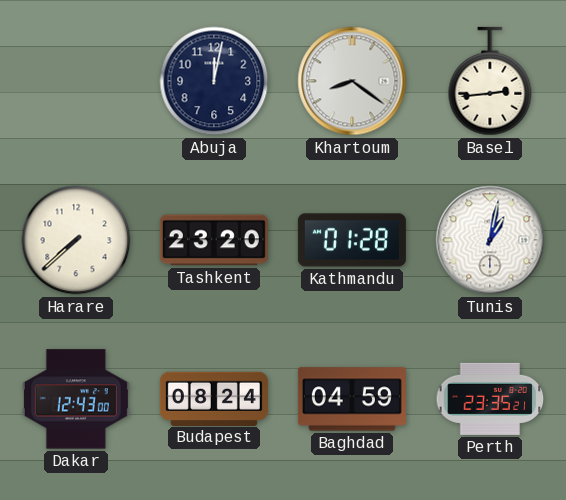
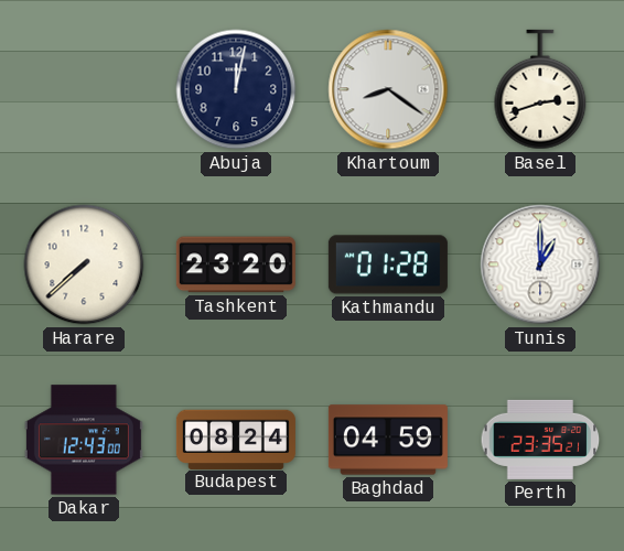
Basel: 2:44 -> 2:42 (540, 89)
Tunis: 1:02 -> 1:00 (540, 264)
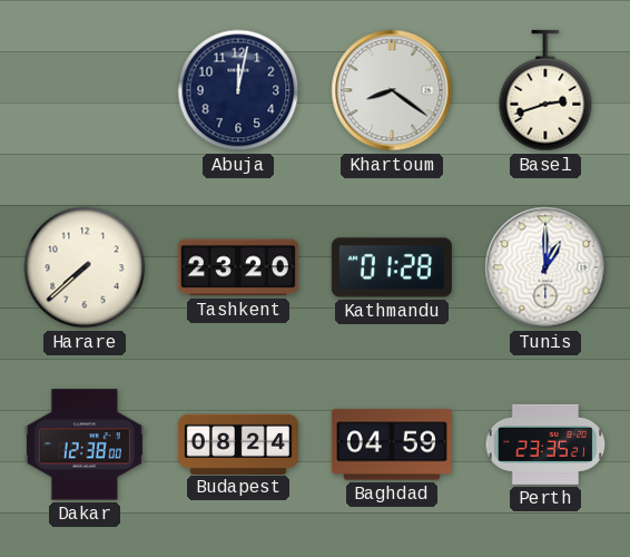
Dakar: 12:43 -> 12:38 (85, 444)
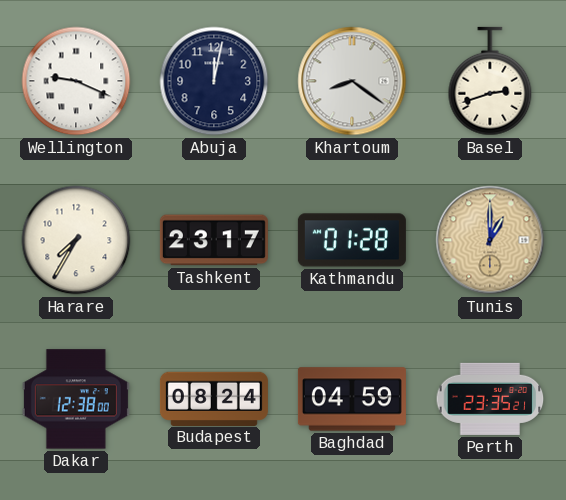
Wellington: none -> 9:19 (76, 81)
Harare: 7:38 -> 7:35 (76, 240)
Tashkent: 23:20 -> 23:17 (214, 240)
Tunis dial: white -> champagne (490, 240)
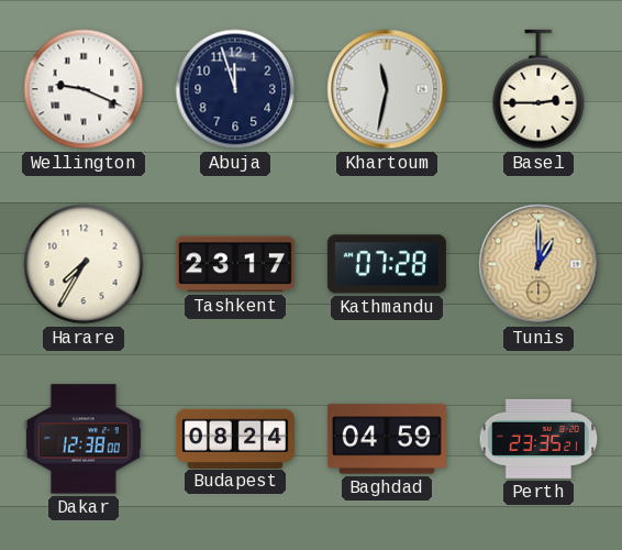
Abuja: 12:02 -> 11:57 (235, 89)
Khartoum: 8:21 -> 11:32 (387, 89)
Basel: 2:42 -> 2:45 (538, 89)
Kathmandu: 01:28 -> 07:28 (387, 264)
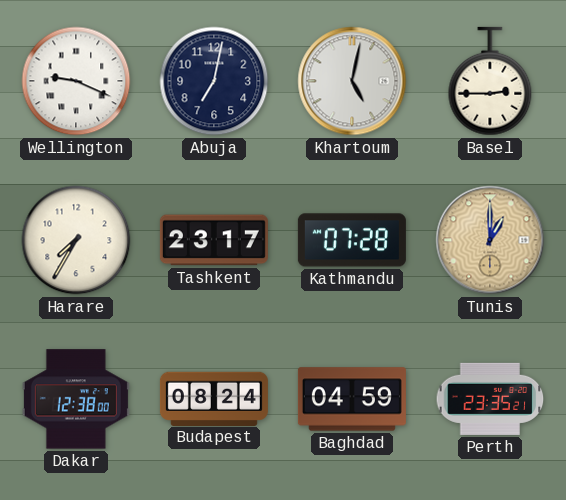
Abuja: 11:57 -> 7:02 (214, 81)
Khartoum: 11:32 -> 5:02 (352, 81)
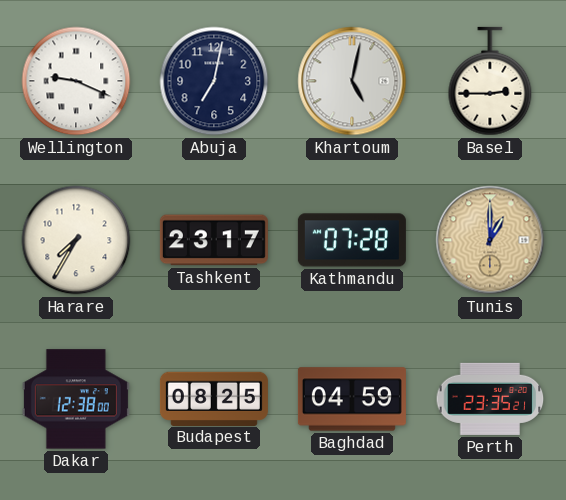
Budapest: 08:24 -> 08:25 (214, 398)
